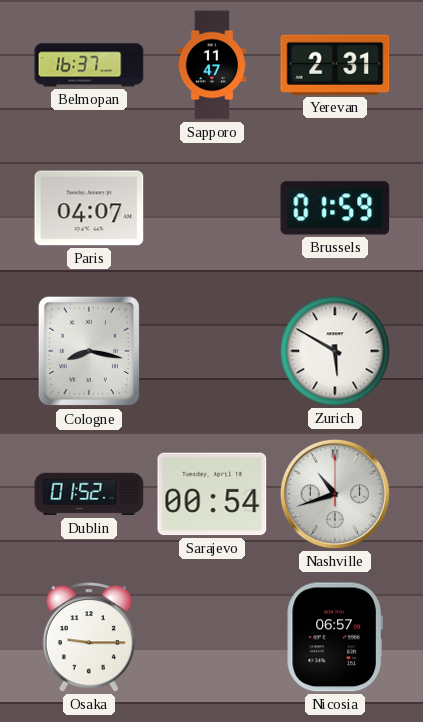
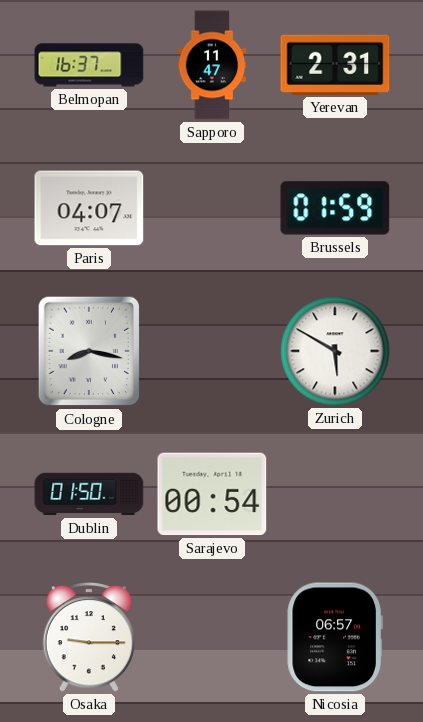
Dublin: 01:52 -> 01:50 (89, 494)
Nashville: 10:42 -> none (335, 494)
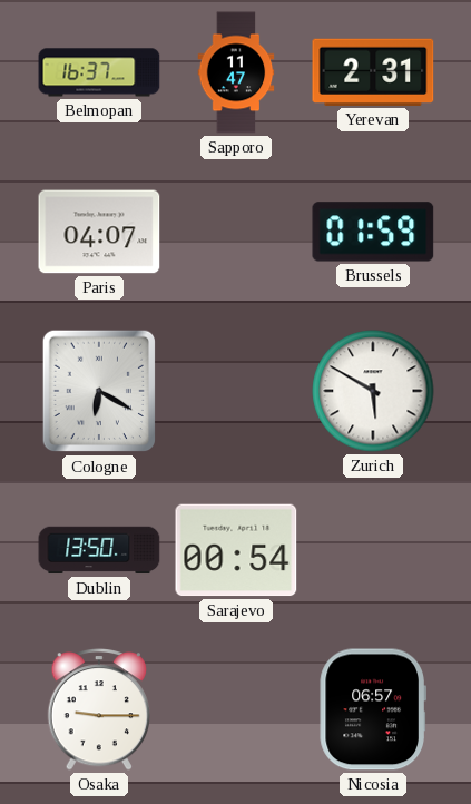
Cologne: 8:17 -> 6:20 (99, 391)
Dublin: 01:50 -> 13:50 (99, 550)
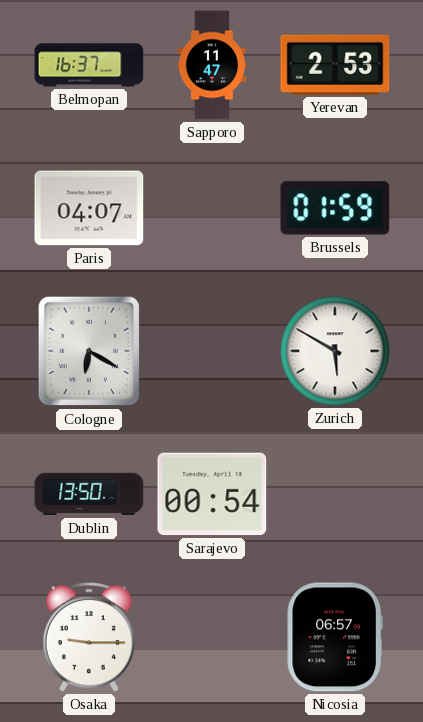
Yerevan: 2:31 -> 2:53 (335, 65)
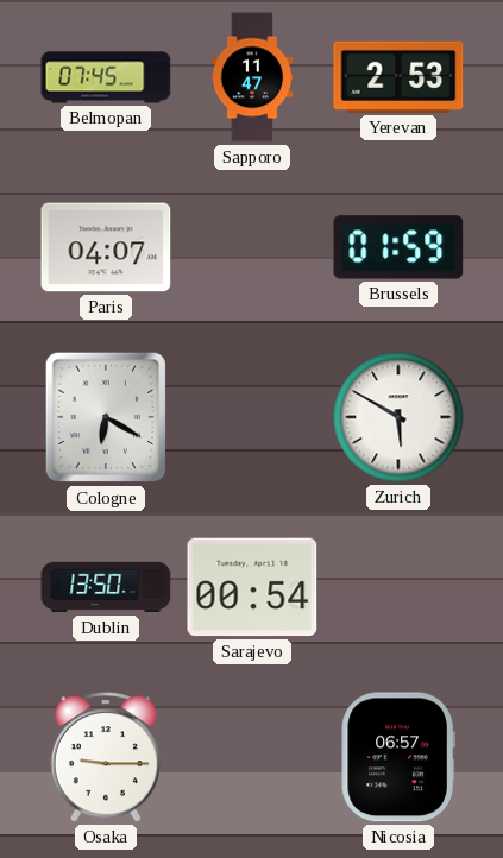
Belmopan: 16:37 -> 07:45 (106, 77)
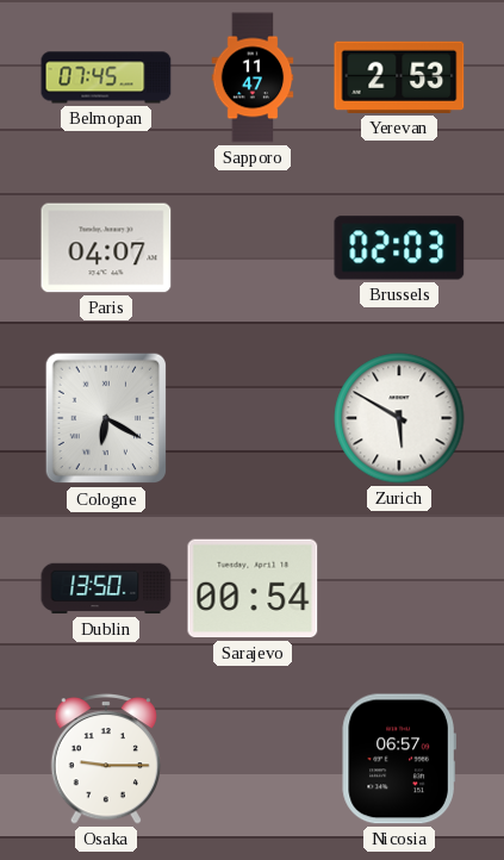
Brussels: 01:59 -> 02:03 (399, 248)
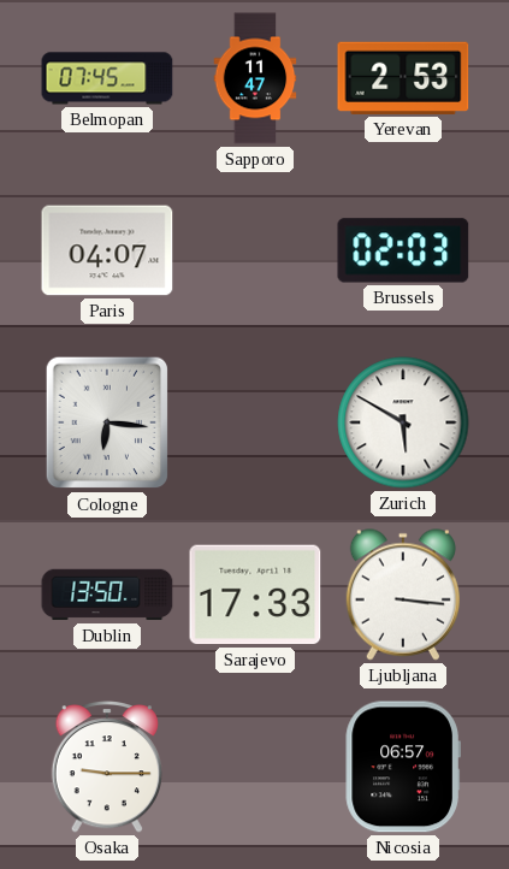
Cologne: 6:20 -> 6:16 (107, 422)
Sarajevo: 00:54 -> 17:33 (255, 595)
Ljubljana: none -> 3:16 (403, 595)
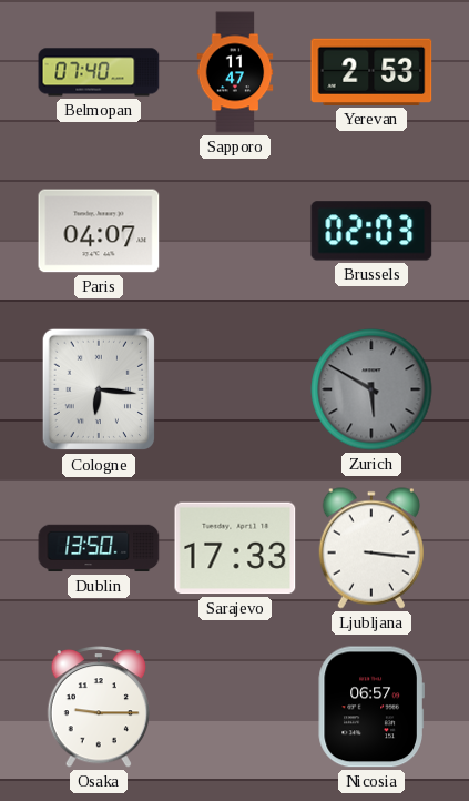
Belmopan: 07:45 -> 07:40 (99, 72)
Zurich dial: white -> grey (371, 389)
